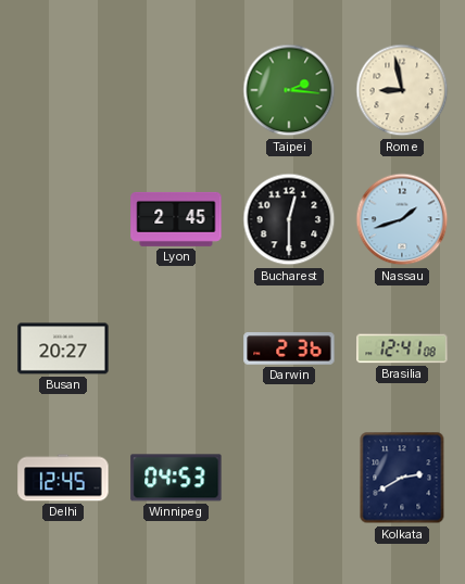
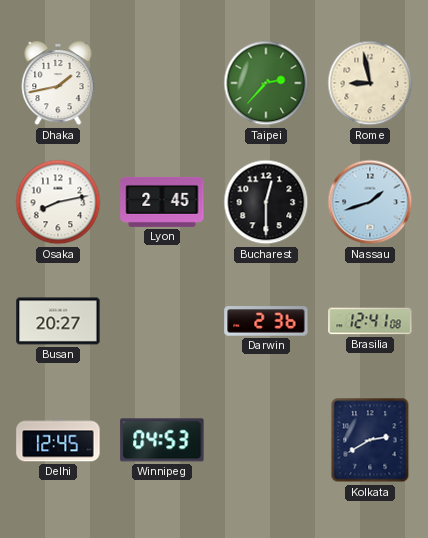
Dhaka: none -> 1:43 (58, 83)
Taipei: 2:16 -> 2:37 (266, 83)
Osaka: none -> 8:13 (58, 202)
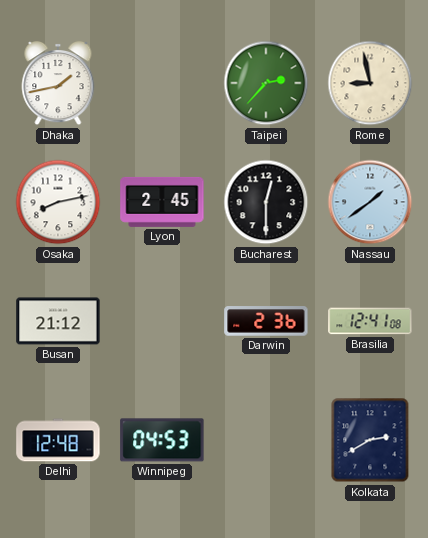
Nassau: 1:42 -> 1:39 (370, 202)
Busan: 20:27 -> 21:12 (58, 321)
Delhi: 12:45 -> 12:48 (58, 440)
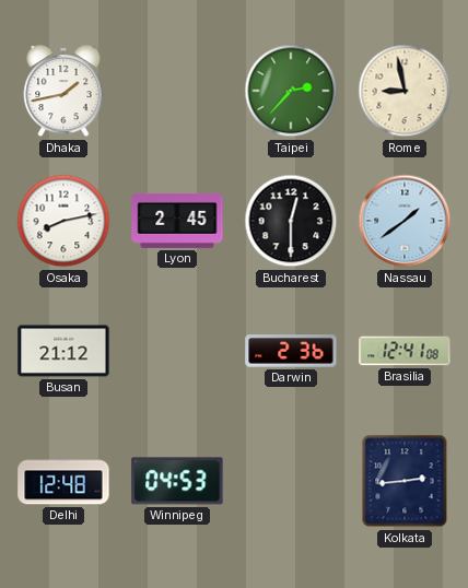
Kolkata: 2:40 -> 2:44 (405, 481)
